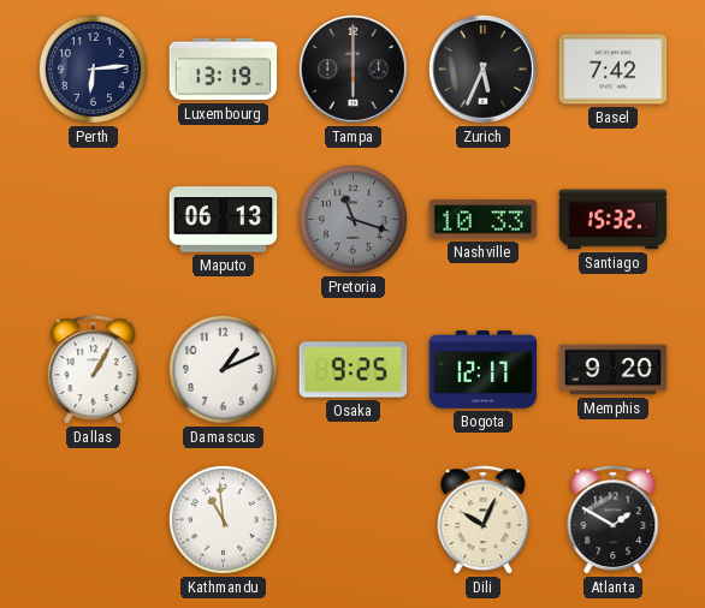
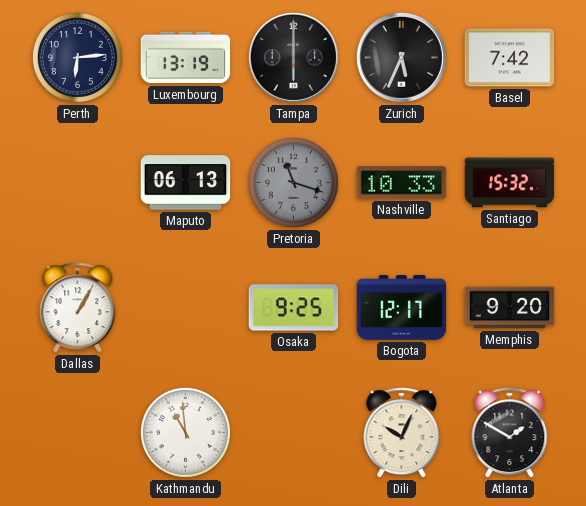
Damascus: 1:11 -> none (223, 369)
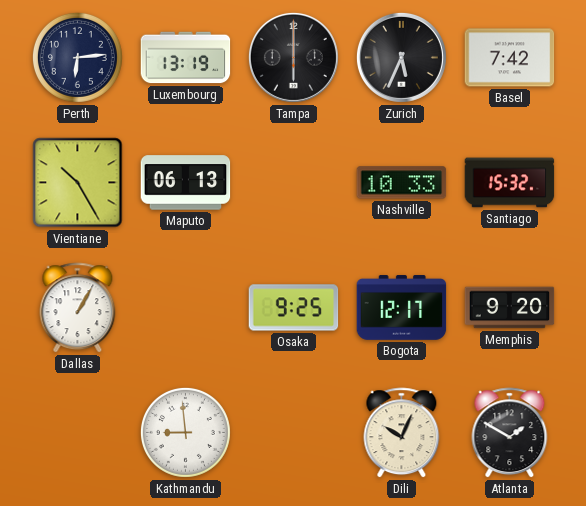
Vientiane: none -> 10:25 (78, 183)
Pretoria: 11:18 -> none (293, 182)
Kathmandu: 10:59 -> 8:59 (185, 432)
